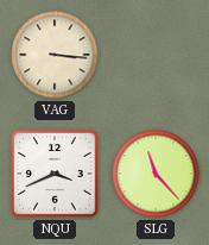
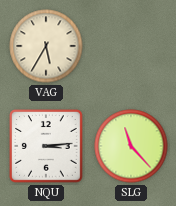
VAG: 3:16 -> 5:35 (46, 46)
NQU: 3:41 -> 3:14 (46, 146)
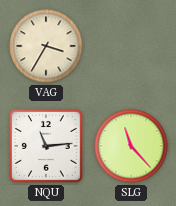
VAG: 5:35 -> 3:35 (46, 46)
NQU: 3:14 -> 11:14 (46, 146)
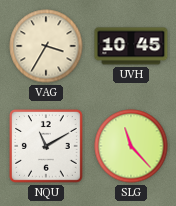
UVH: none -> 10:45 (131, 46)
NQU: 11:14 -> 11:10 (46, 146)
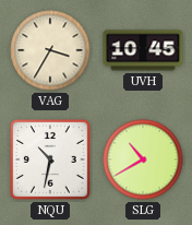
NQU: 11:10 -> 10:32 (50, 159)
SLG: 11:23 -> 10:40 (143, 159)
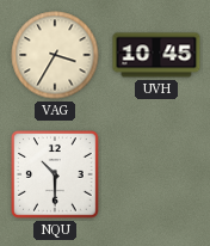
NQU: 10:32 -> 10:30 (55, 174)
SLG: 10:40 -> none (143, 159)
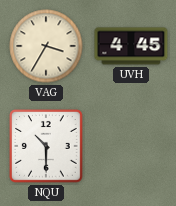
UVH: 10:45 -> 4:45 (131, 46)
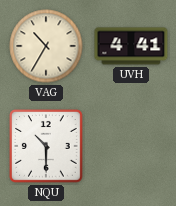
VAG: 3:35 -> 10:35 (46, 46)
UVH: 4:45 -> 4:41 (131, 46)
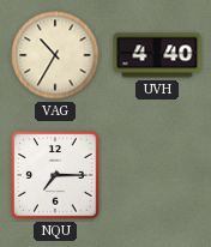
UVH: 4:41 -> 4:40 (157, 55)
NQU: 10:30 -> 7:15 (55, 175)
